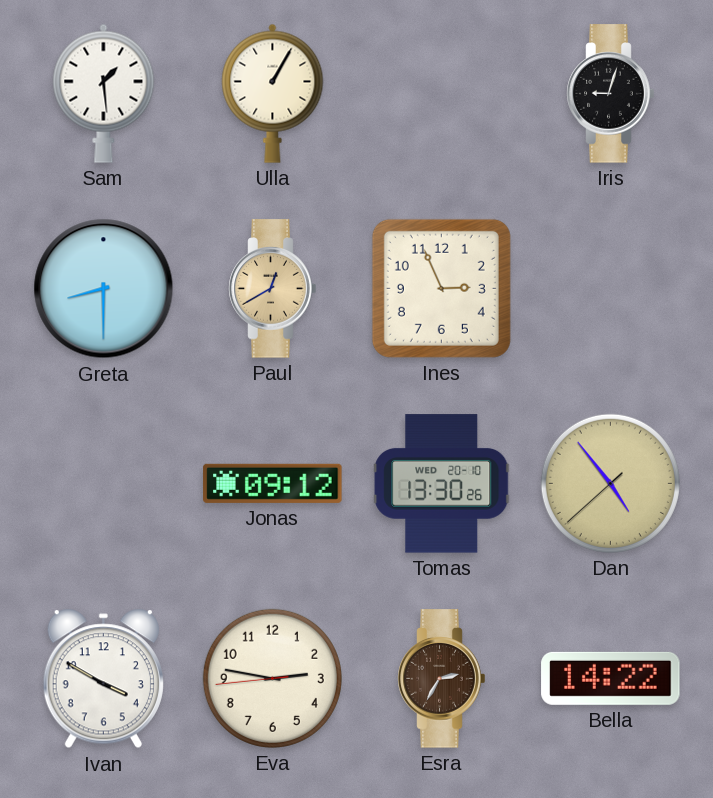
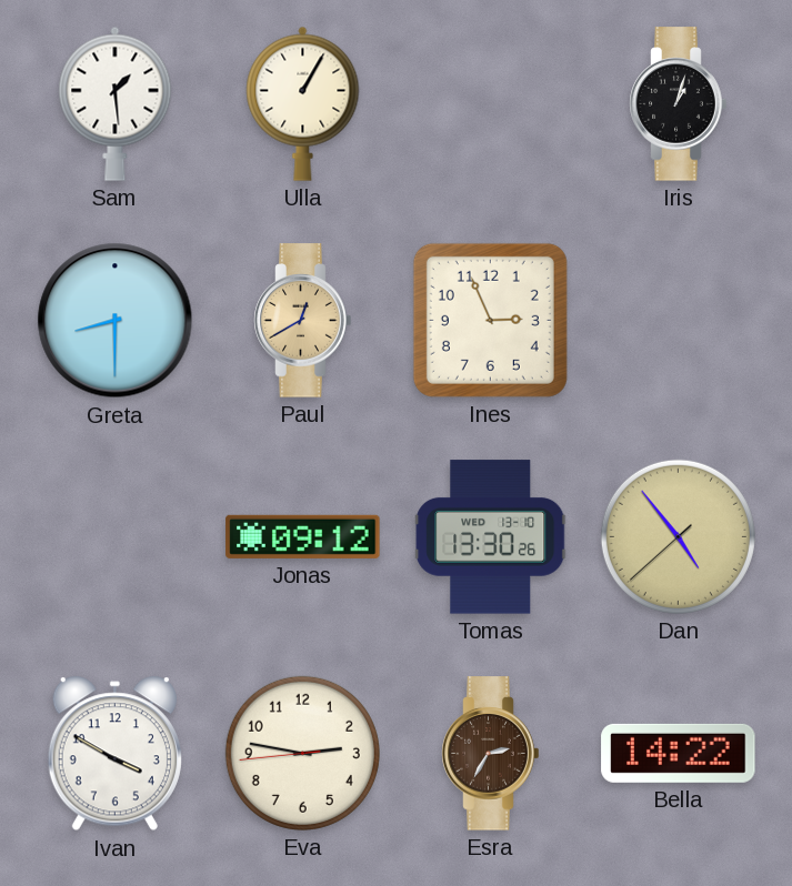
Iris: 9:03 -> 1:03 (679, 104)
Tomas date: WED 20-10 -> WED 13-10 (491, 537)
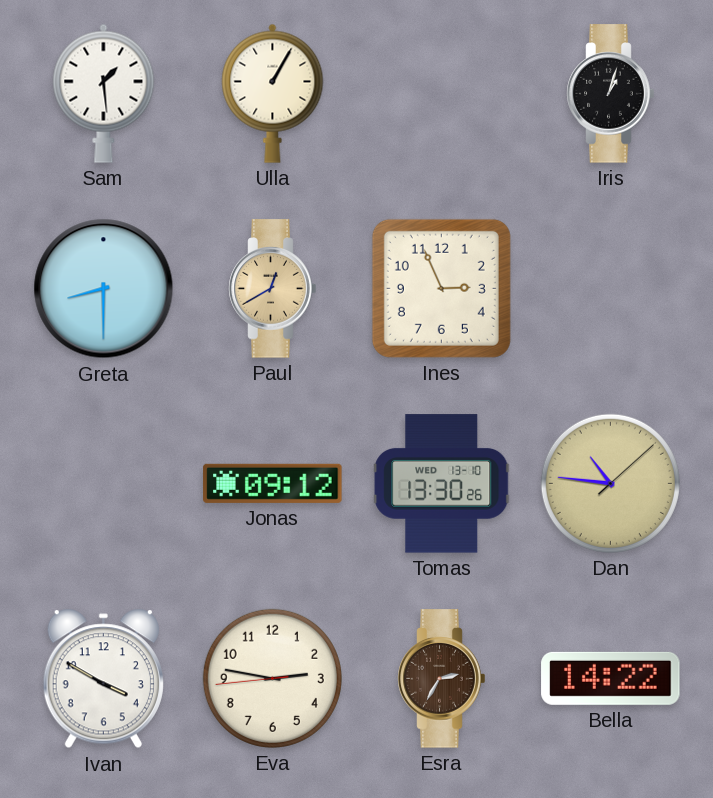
Dan: 4:53 -> 10:46 (610, 483)
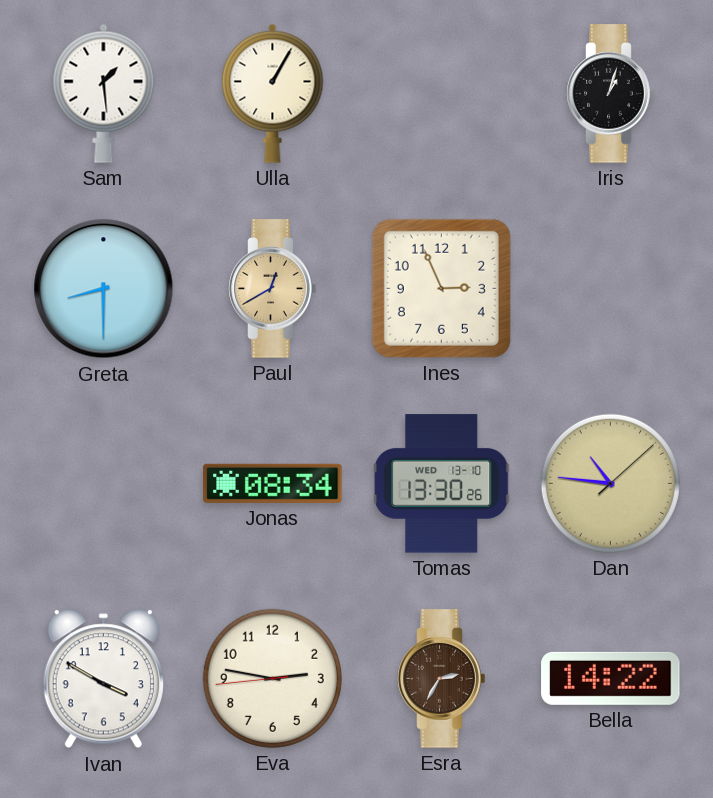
Jonas: 09:12 -> 08:34 (273, 483)
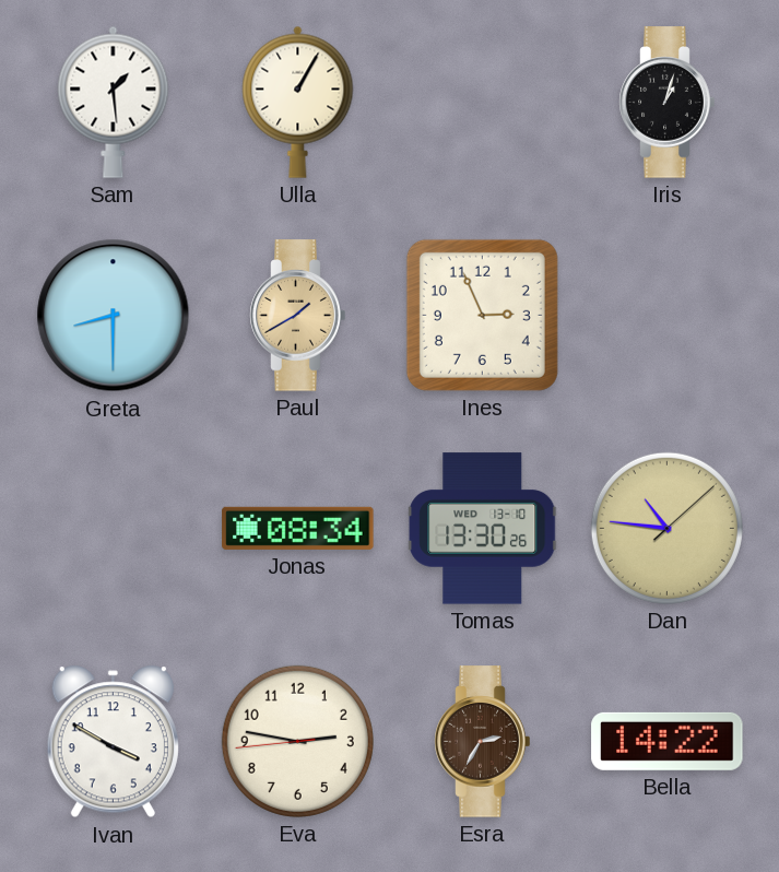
Paul: 12:40 -> 1:40 (298, 316)
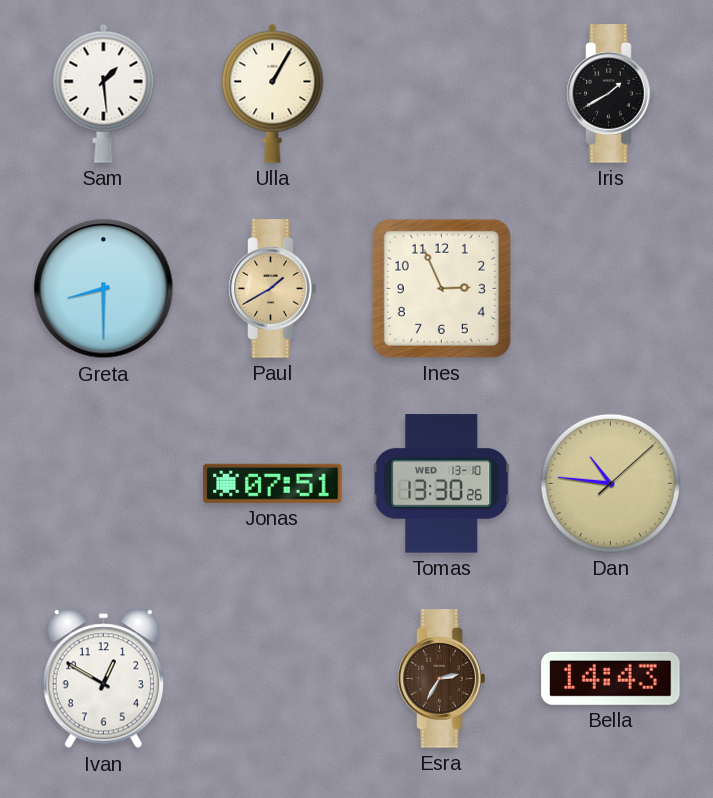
Iris: 1:03 -> 1:40 (611, 94)
Jonas: 08:34 -> 07:51 (273, 483)
Ivan: 3:50 -> 12:50 (103, 679)
Eva: 2:46 -> none (297, 741)
Bella: 14:22 -> 14:43 (611, 678)
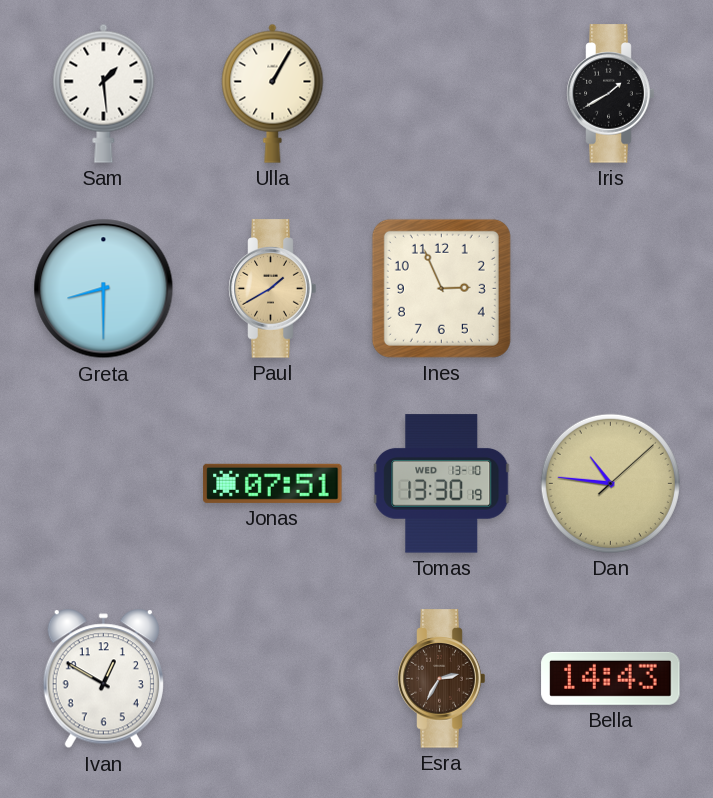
Tomas: 13:30:26 -> 13:30:19 (442, 484)
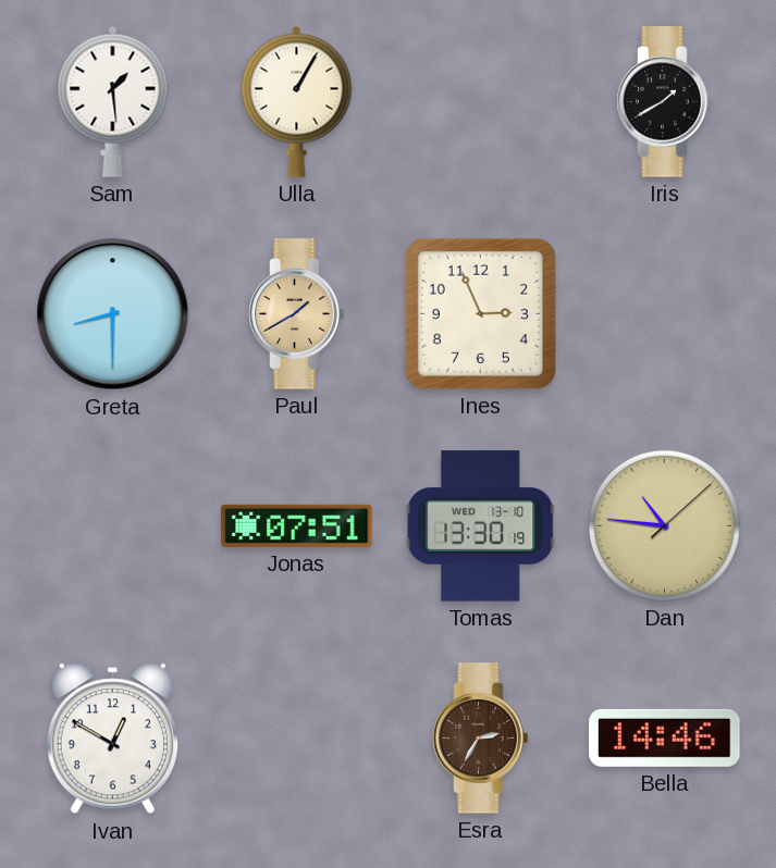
Bella: 14:43 -> 14:46 (665, 737)
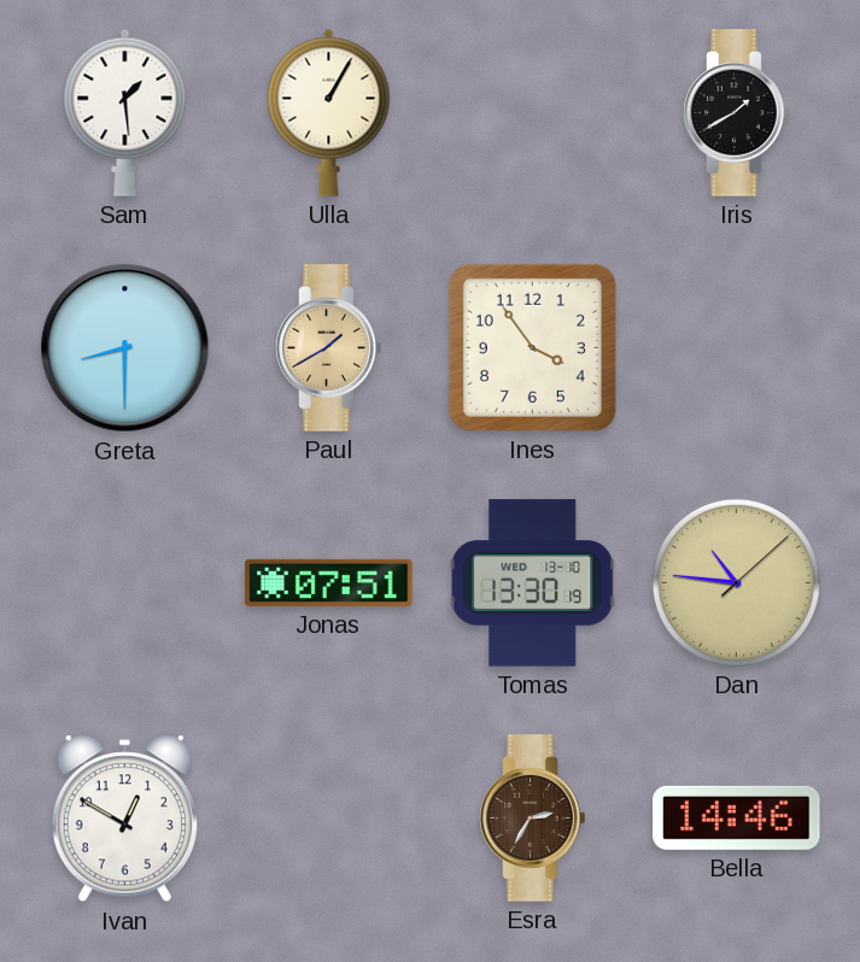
Ines: 2:56 -> 3:54 (532, 347)
